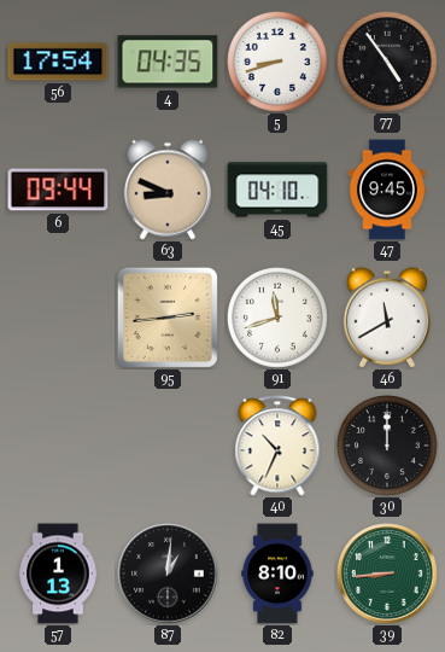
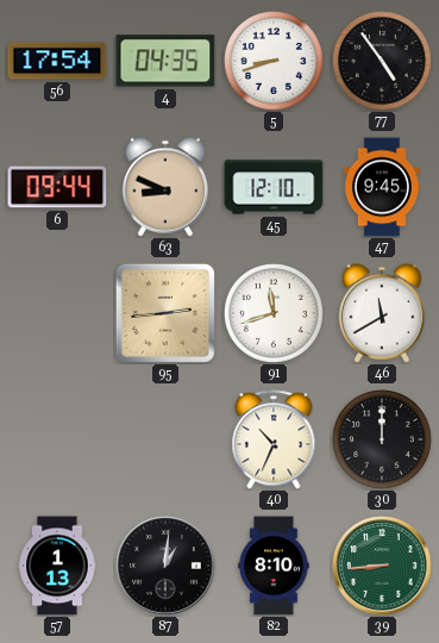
45: 04:10 -> 12:10 (274, 187)
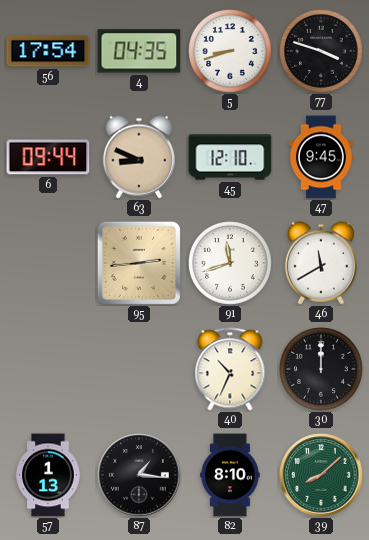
77: 4:54 -> 3:48 (322, 52)
87: 1:01 -> 1:16 (139, 475)
39: 8:44 -> 8:08 (321, 475)
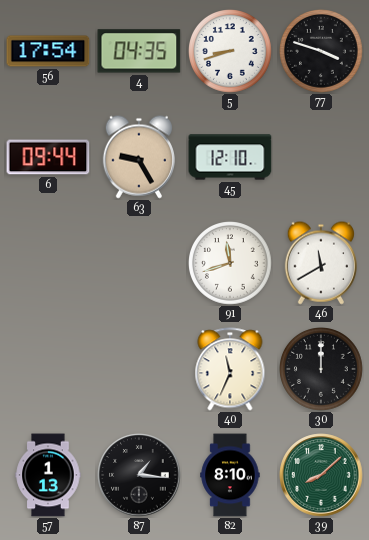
63: 8:49 -> 9:25 (138, 157)
47: 9:45 -> none (321, 157)
95: 2:44 -> none (139, 263)
40: 10:34 -> 11:34 (230, 369)
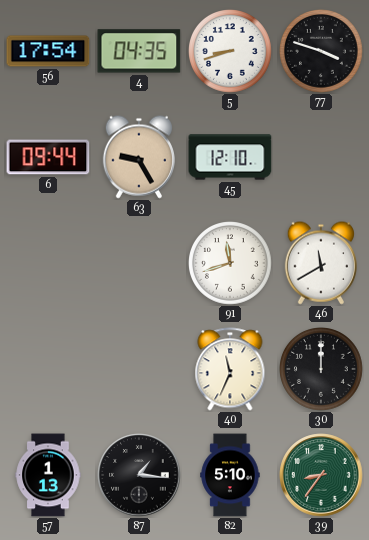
82: 8:10 -> 5:10 (230, 475)
39: 8:08 -> 8:36 (321, 475)
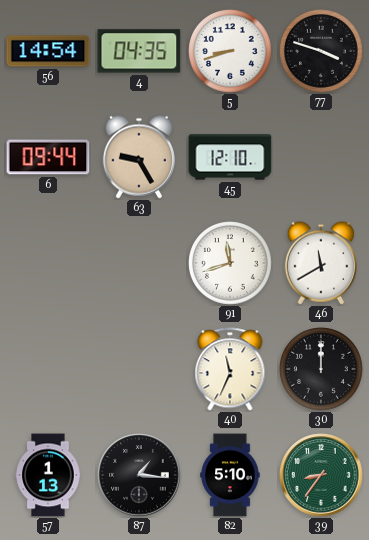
56: 17:54 -> 14:54 (48, 51)
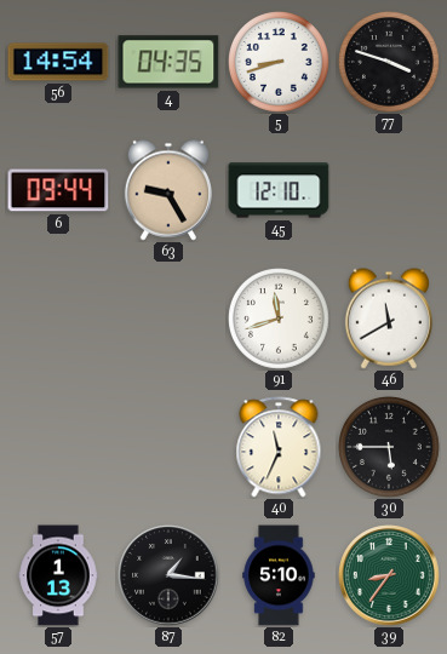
30: 12:00 -> 5:45 (390, 448)
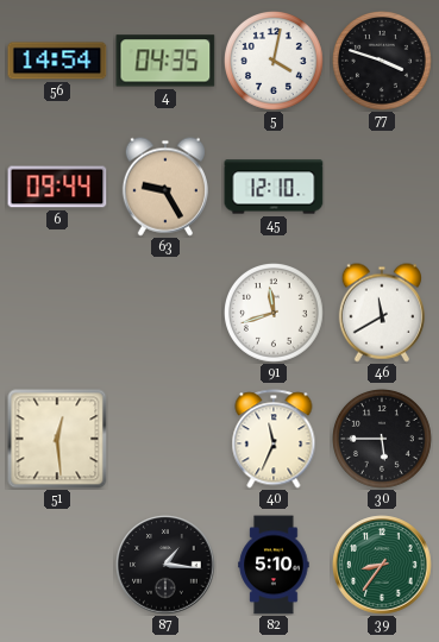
5: 8:42 -> 4:02 (275, 62)
51: none -> 12:29 (57, 439)
57: 1:13 -> none (58, 575)
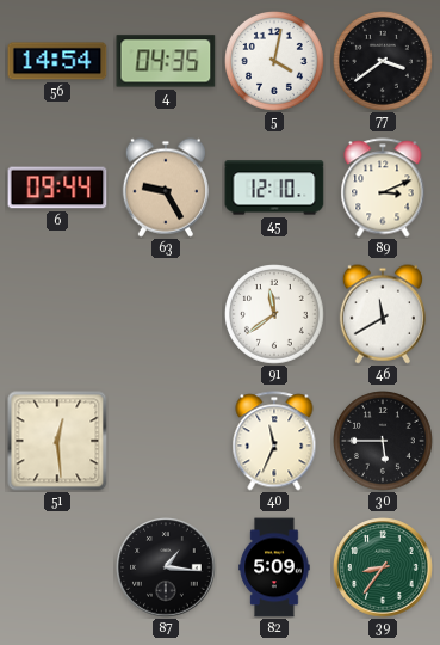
77: 3:48 -> 3:39 (384, 62)
89: none -> 3:11 (383, 188)
91: 11:42 -> 11:39 (275, 315)
82: 5:10 -> 5:09 (274, 567)
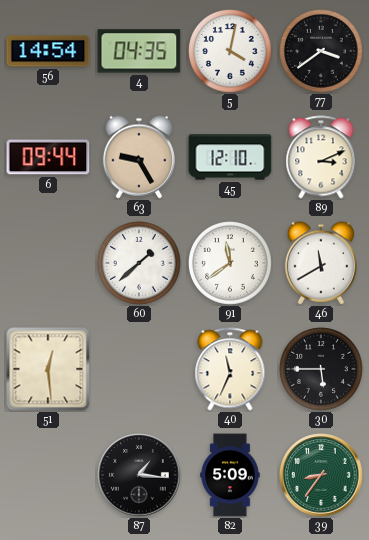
60: none -> 1:38 (140, 264)
